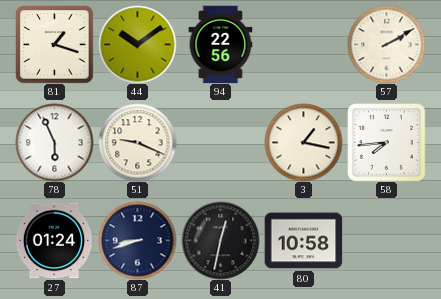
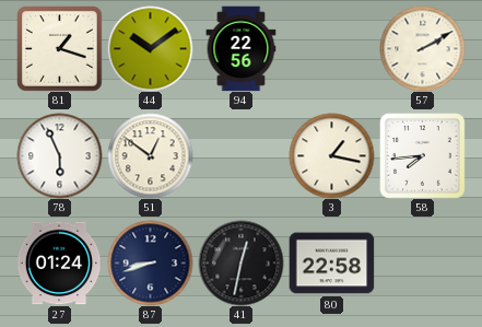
51: 9:19 -> 12:51 (150, 155)
80: 10:58 -> 22:58 (331, 264)
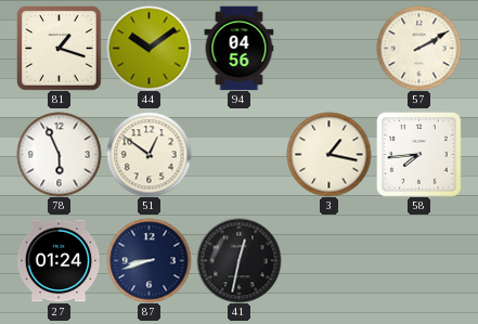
94: 22:56 -> 04:56 (240, 48)
80: 22:58 -> none (331, 264)
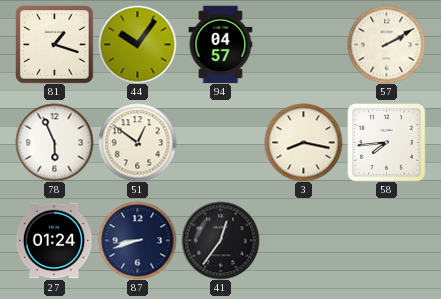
44: 10:09 -> 10:06 (137, 44)
94: 04:56 -> 04:57 (221, 44)
3: 1:17 -> 8:17 (303, 142)
41: 12:32 -> 12:36 (220, 240)
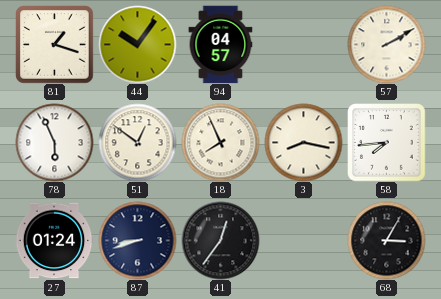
18: none -> 7:56 (220, 142)
68: none -> 3:05 (386, 240)
